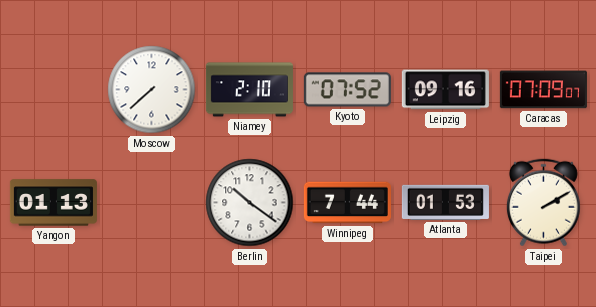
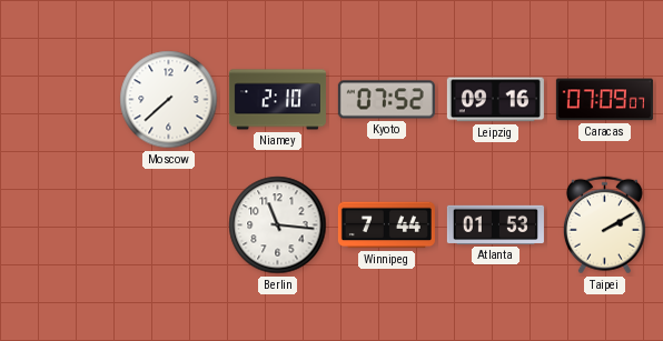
Yangon: 01:13 -> none (53, 203)
Berlin: 10:21 -> 11:16 (278, 225)
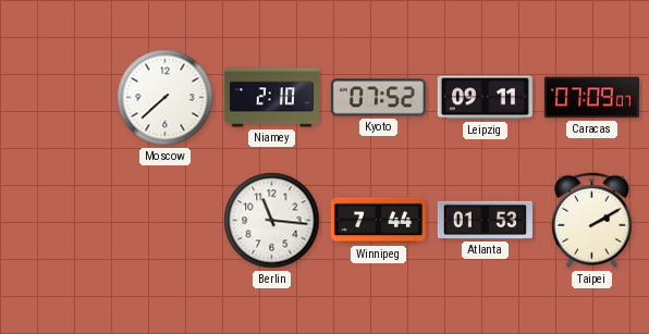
Leipzig: 09:16 -> 09:11 (485, 98)
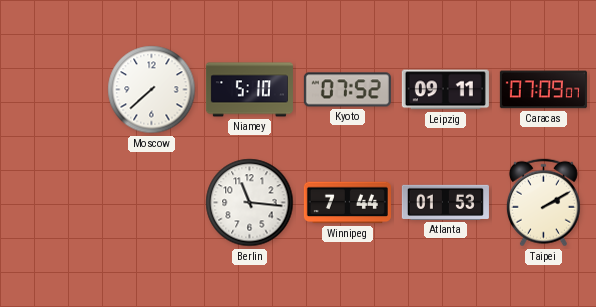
Niamey: 2:10 -> 5:10 (249, 90)
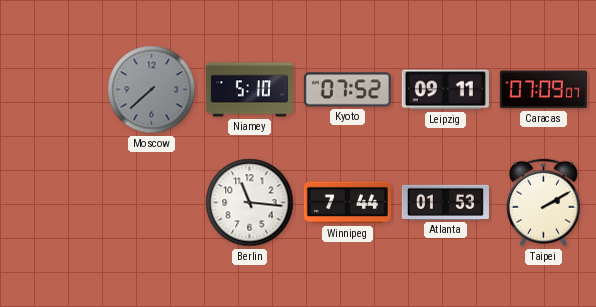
Moscow dial: white -> grey (152, 90)
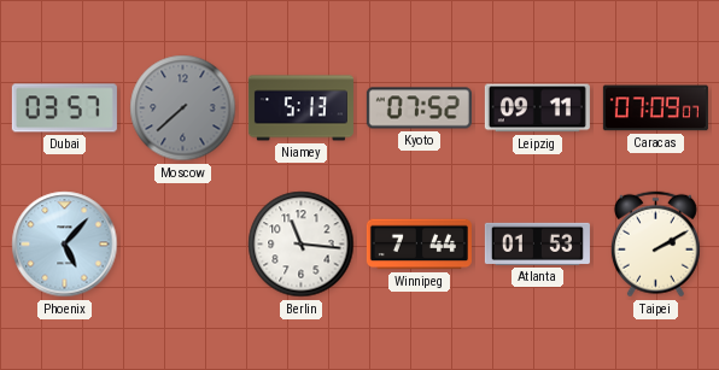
Dubai: none -> 03:57 (64, 108)
Niamey: 5:10 -> 5:13 (300, 108)
Phoenix: none -> 5:07 (65, 245)
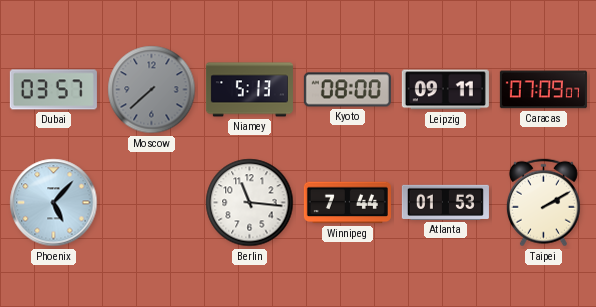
Kyoto: 07:52 -> 08:00 (347, 90)
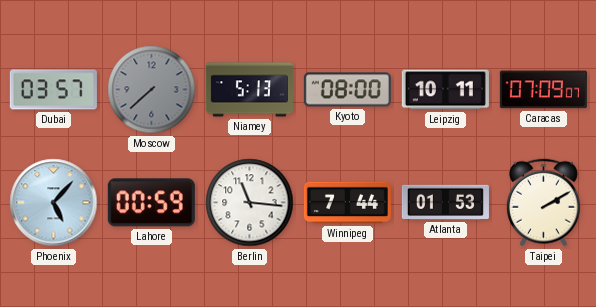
Leipzig: 09:11 -> 10:11 (445, 90)
Lahore: none -> 00:59 (151, 203)
